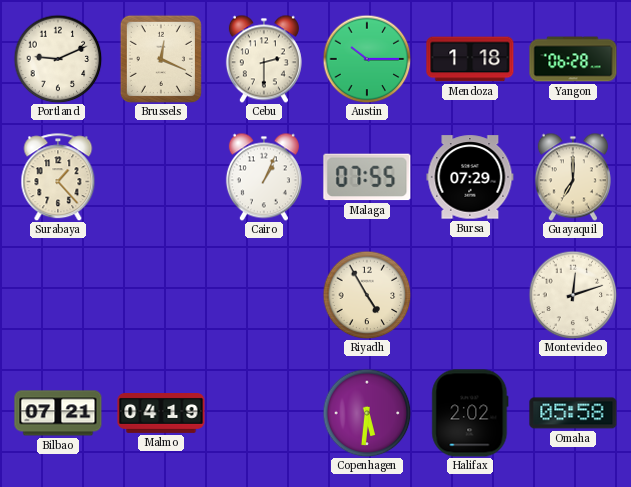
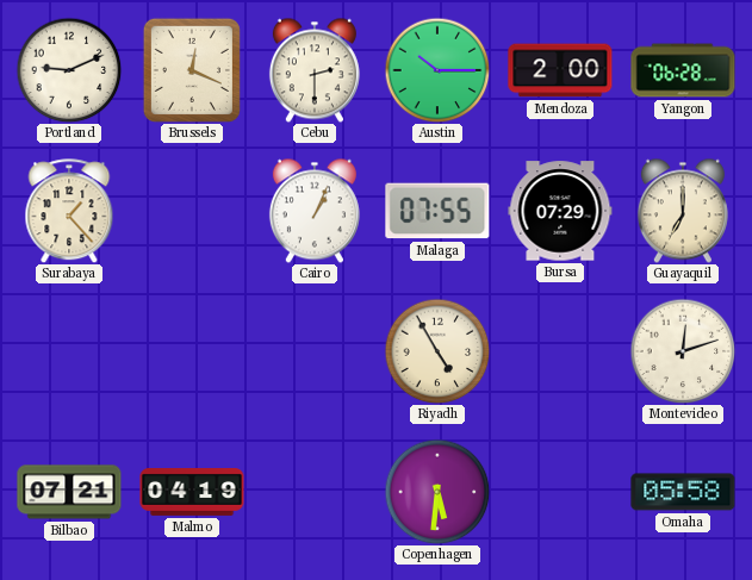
Mendoza: 1:18 -> 2:00 (560, 70)
Halifax: 2:02 -> none (470, 413)
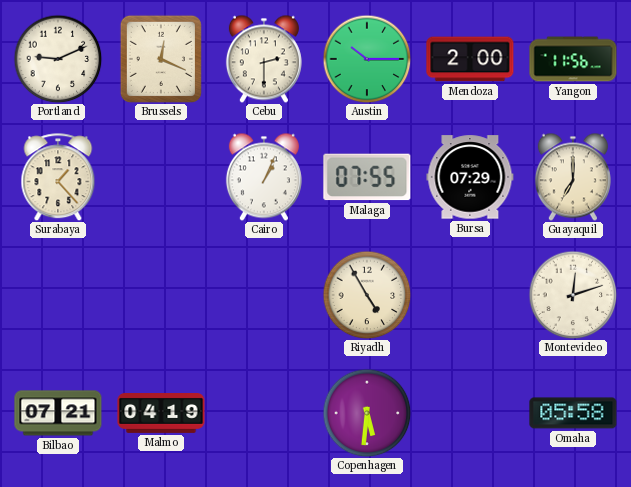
Yangon: 06:28 -> 11:56 (573, 59)
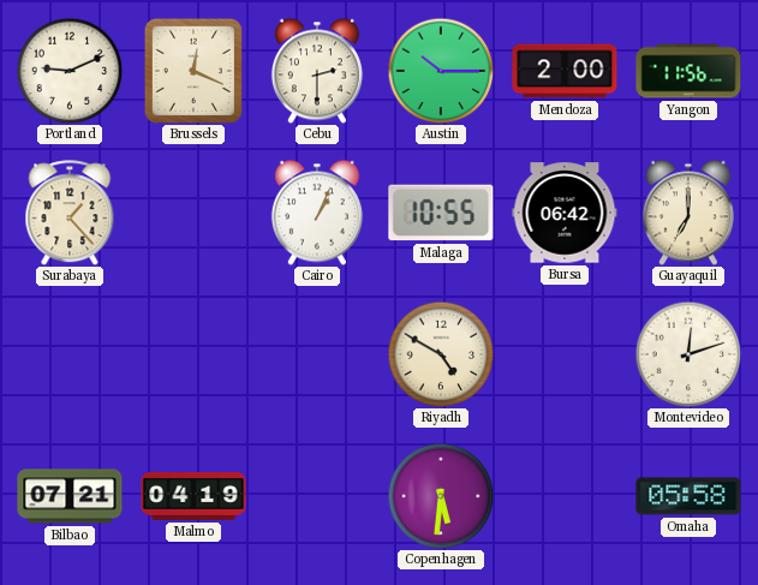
Malaga: 07:55 -> 10:55 (441, 213)
Bursa: 07:29 -> 06:42 (565, 213)
Riyadh: 4:55 -> 4:50 (441, 354)
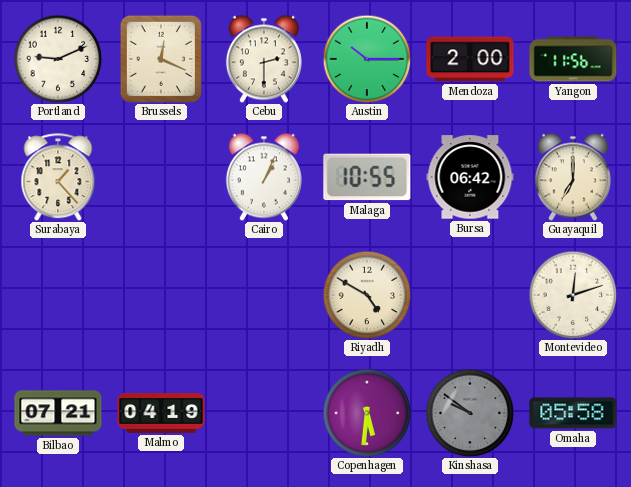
Kinshasa: none -> 9:51 (470, 413)
